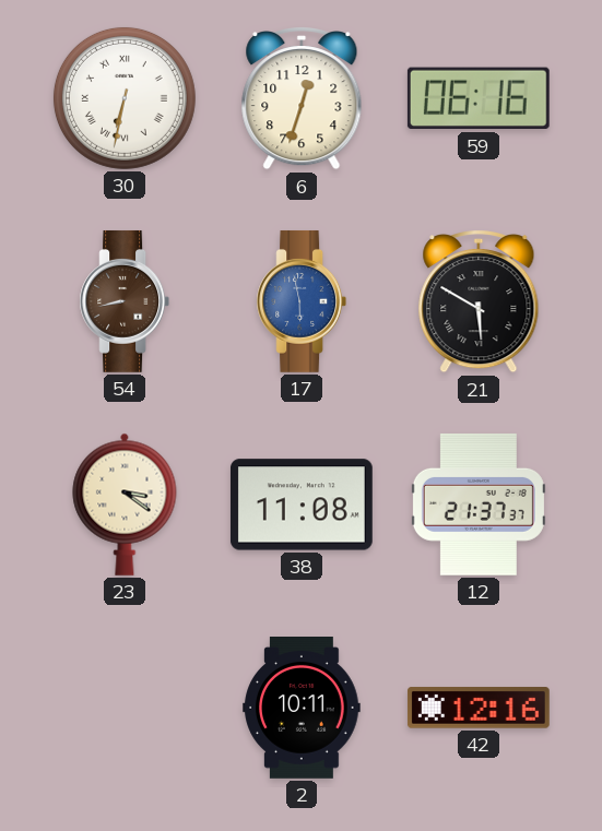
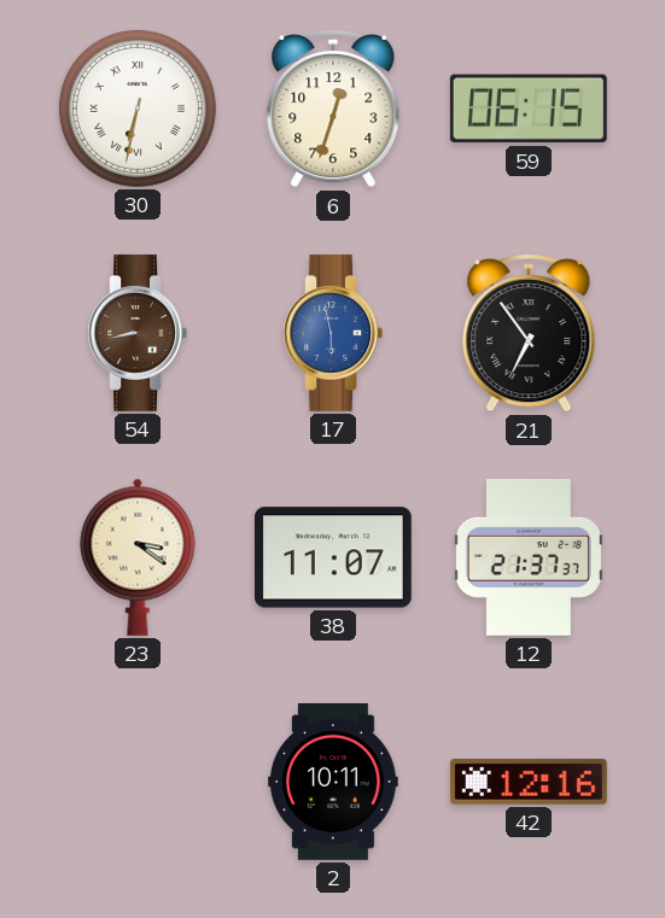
59: 06:16 -> 06:15 (529, 109)
21: 5:50 -> 6:54 (529, 334)
38: 11:08 -> 11:07 (333, 557)
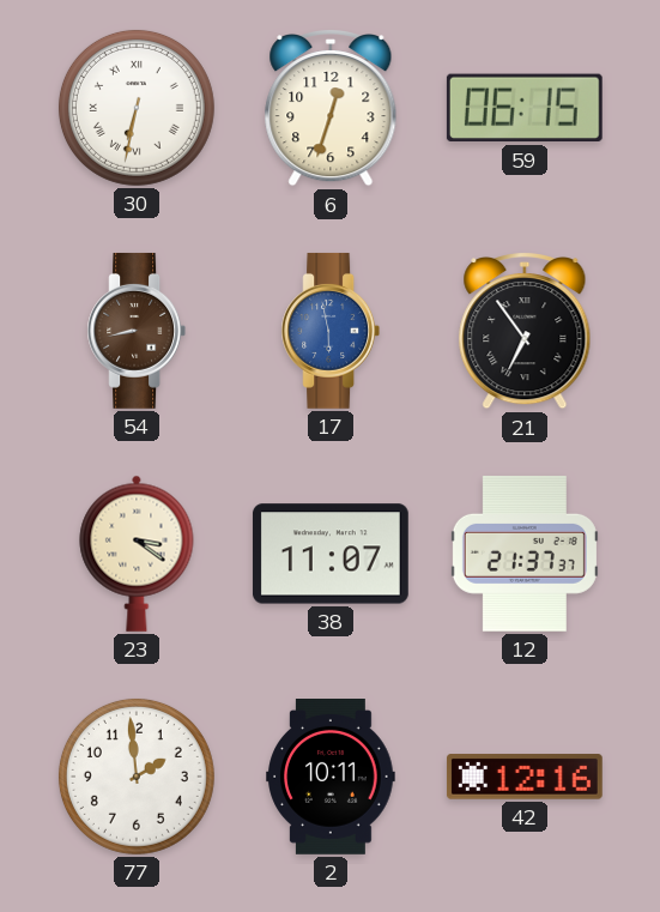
77: none -> 1:59 (137, 777)
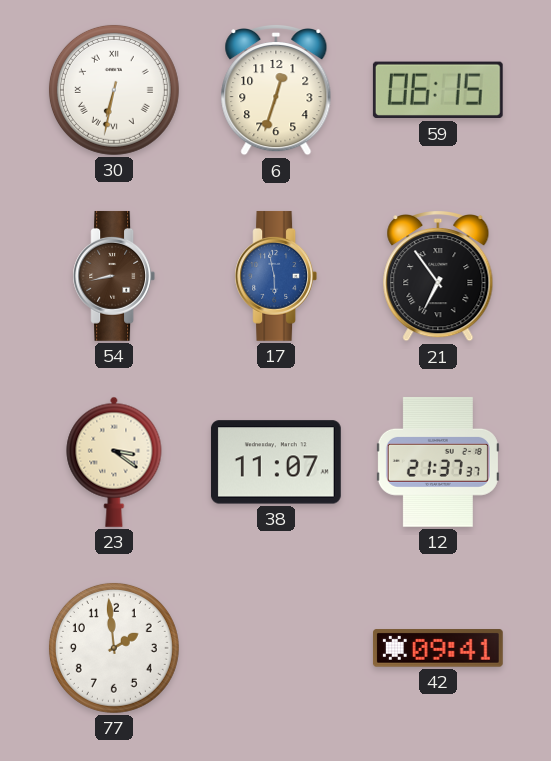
2: 10:11 -> none (331, 778)
42: 12:16 -> 09:41 (438, 648)
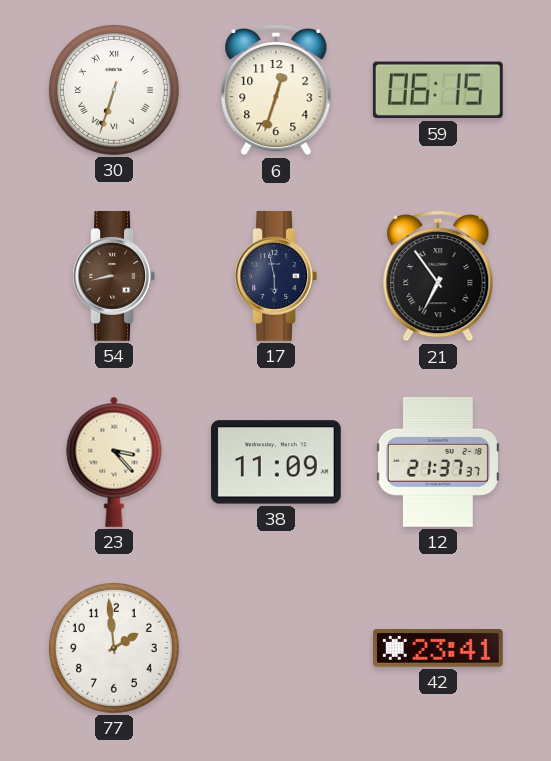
30: 6:32 -> 6:33 (114, 90)
17 dial: blue -> navy (276, 276)
23: 3:21 -> 3:23 (114, 462)
38: 11:07 -> 11:09 (276, 462)
42: 09:41 -> 23:41 (438, 648)
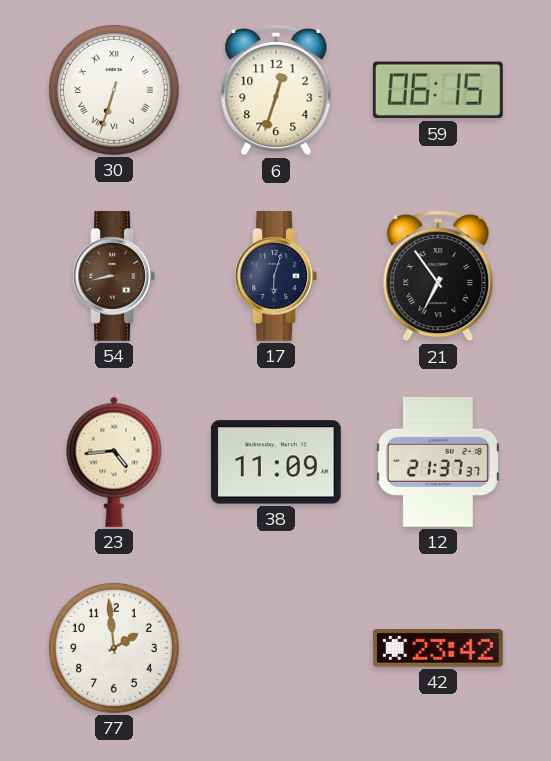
17: 5:58 -> 6:03 (276, 276)
23: 3:23 -> 4:44 (114, 462)
42: 23:41 -> 23:42 (438, 648)
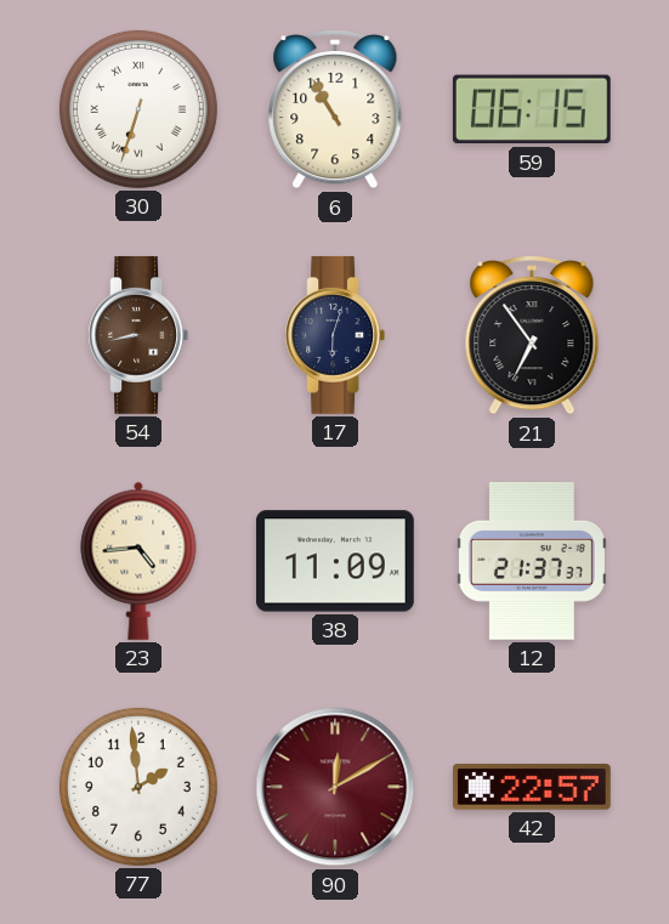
6: 12:33 -> 10:55 (335, 110)
90: none -> 12:10 (335, 787)
42: 23:42 -> 22:57 (532, 787)
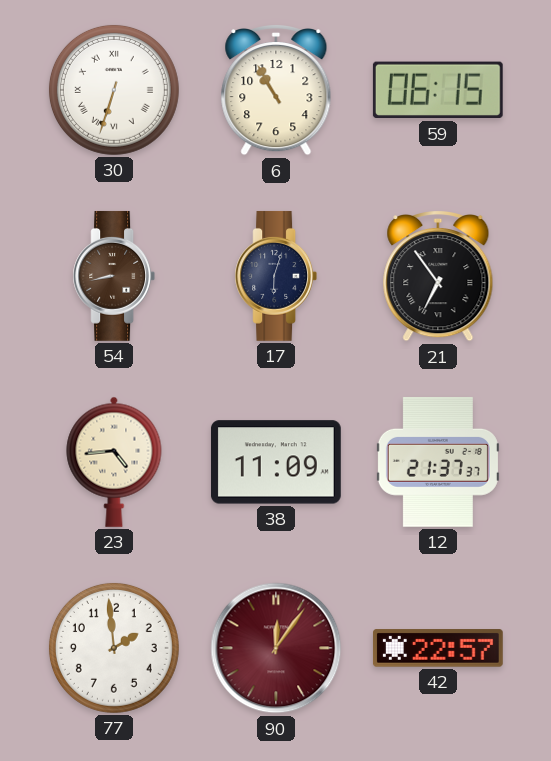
90: 12:10 -> 12:06 (276, 648)
